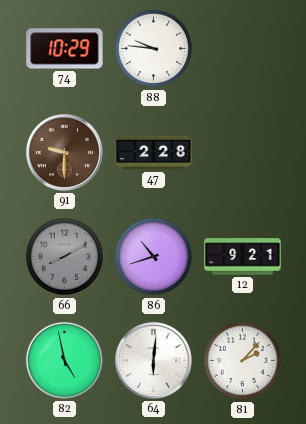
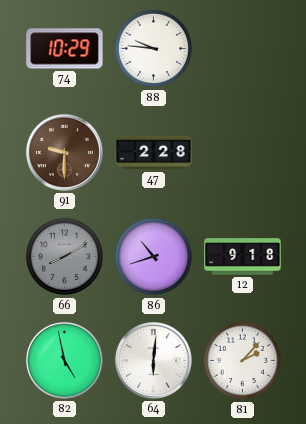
12: 9:21 -> 9:18 (243, 257)
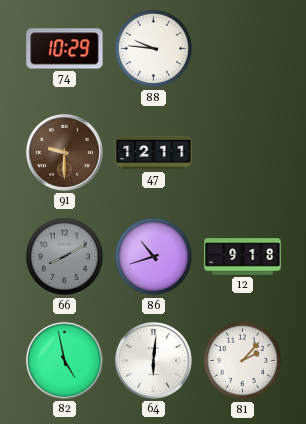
47: 2:28 -> 12:11 (154, 153)
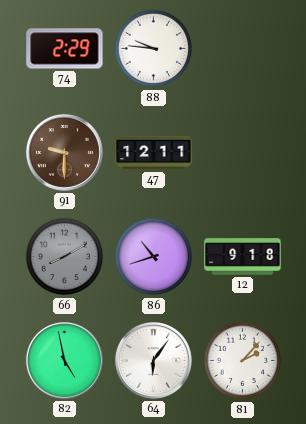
74: 10:29 -> 2:29 (65, 49)
64: 6:01 -> 6:06 (153, 360)
